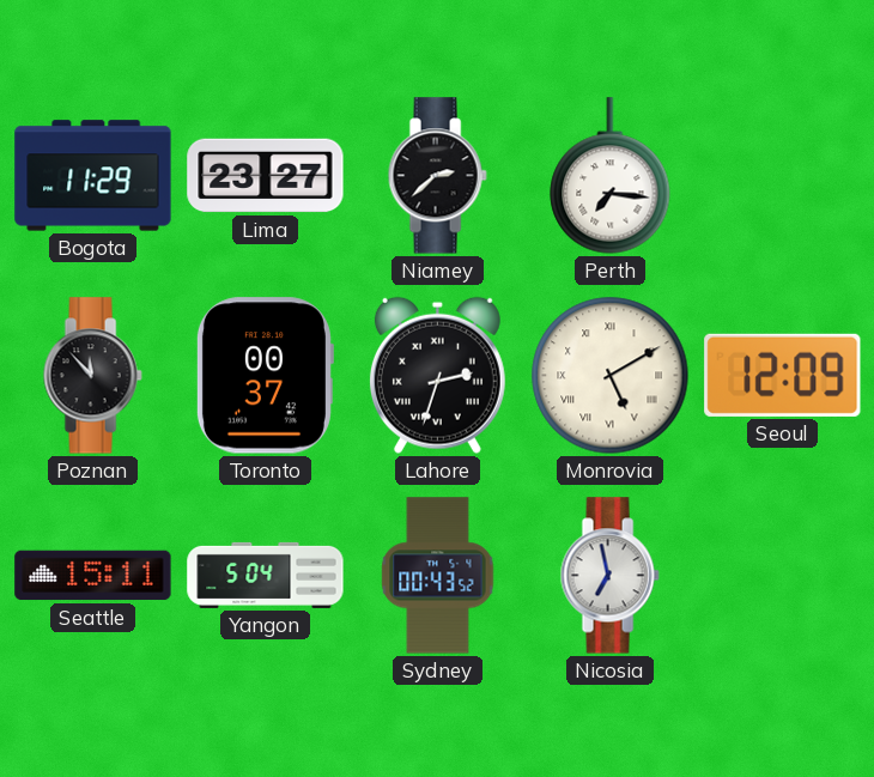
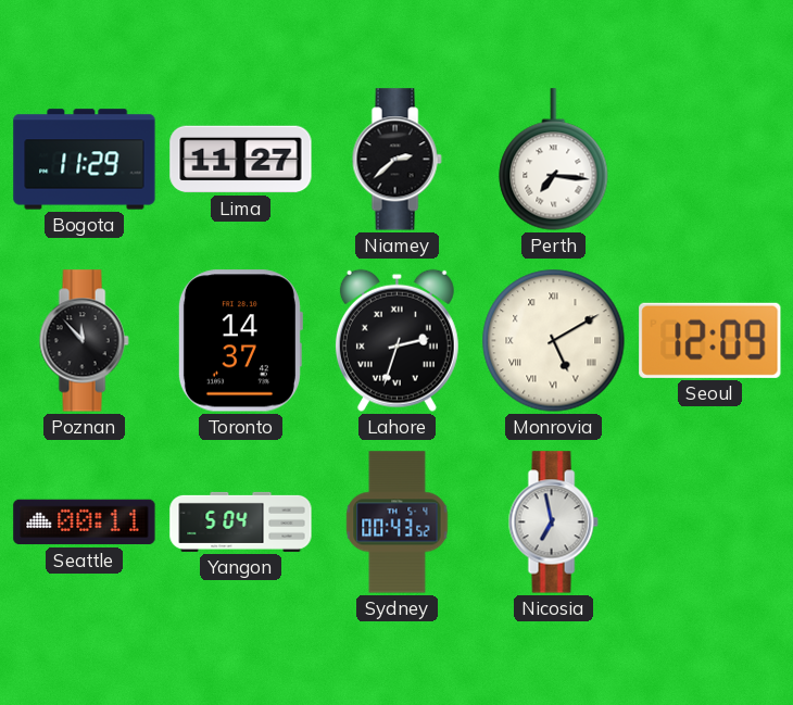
Lima: 23:27 -> 11:27 (241, 160)
Toronto: 00:37 -> 14:37 (240, 341)
Seattle: 15:11 -> 00:11 (85, 523)
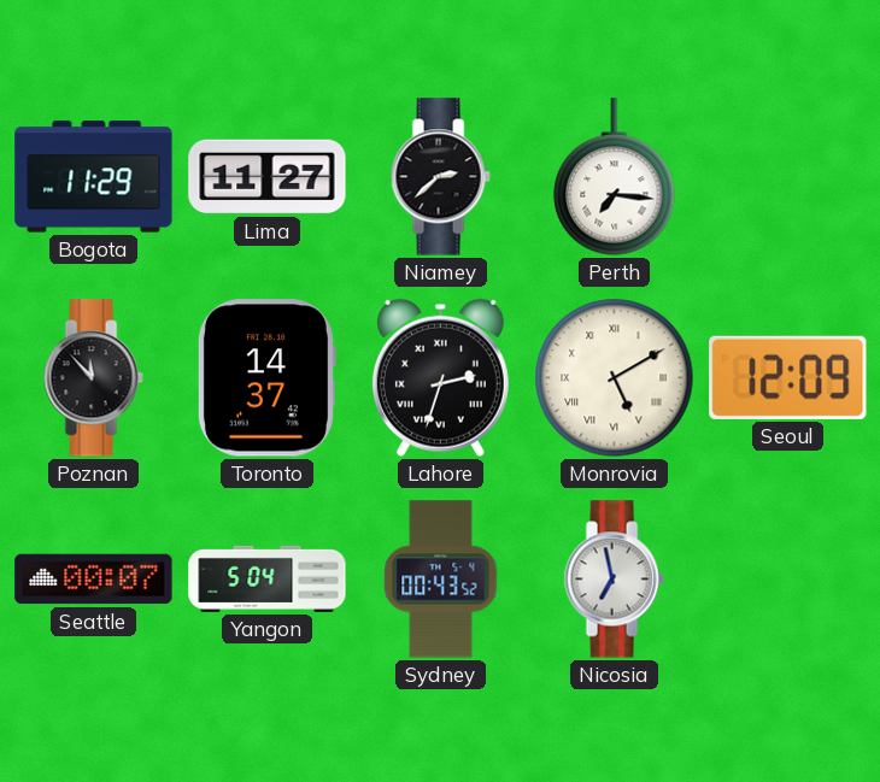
Seattle: 00:11 -> 00:07 (94, 580)
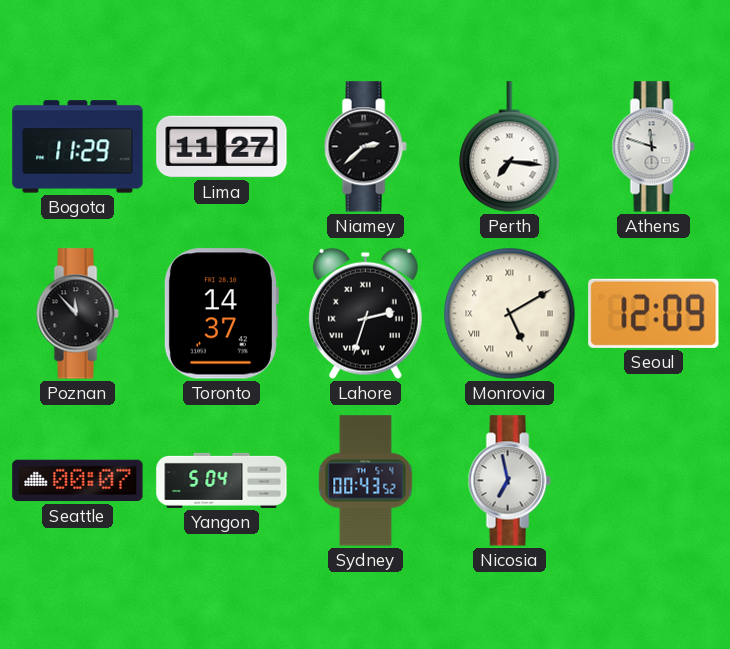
Athens: none -> 11:48 (653, 147)
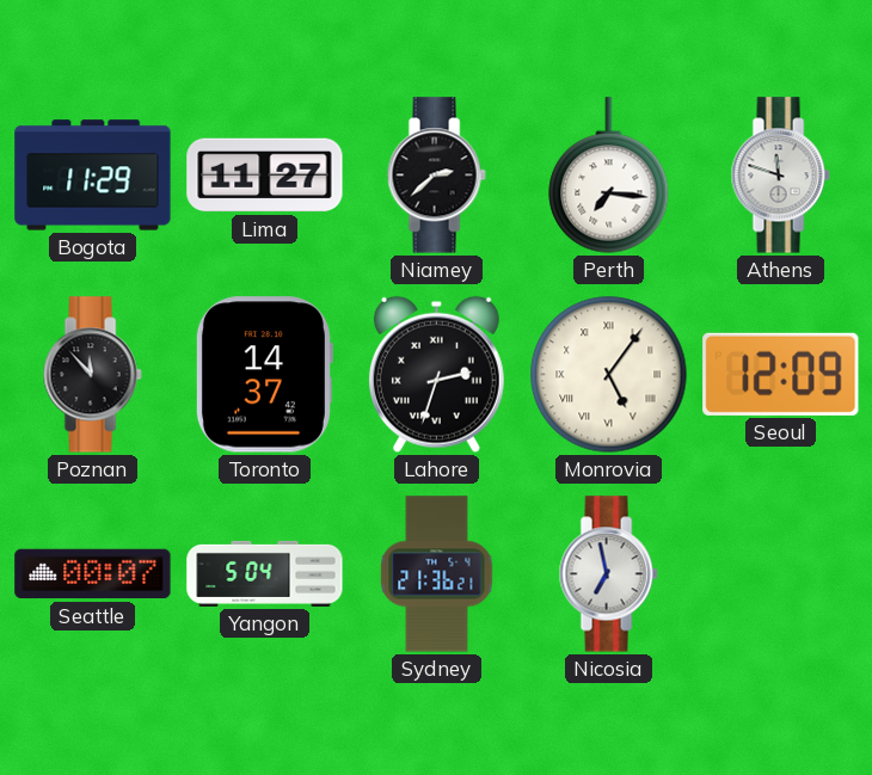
Monrovia: 5:10 -> 5:06 (609, 375)
Sydney: 00:43 -> 21:36 (437, 574)
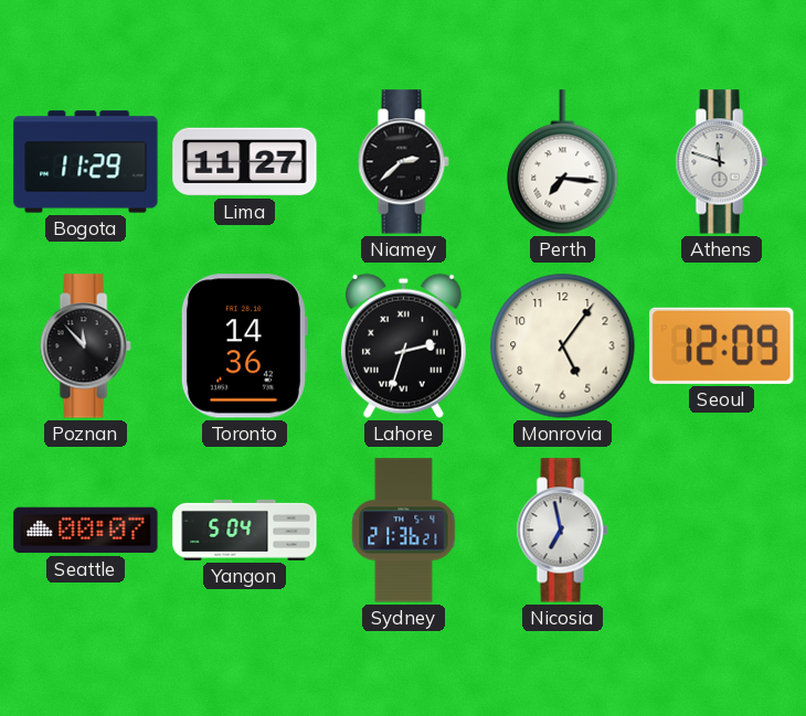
Toronto: 14:37 -> 14:36 (244, 346)
Monrovia numerals: Roman -> Arabic (563, 346)
